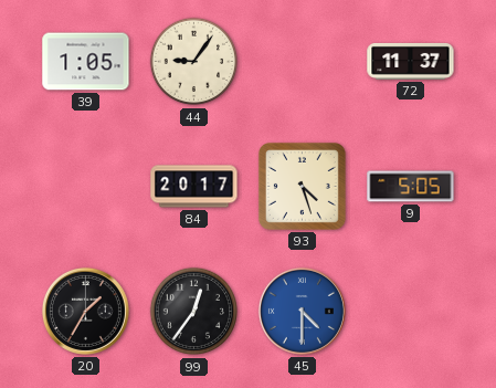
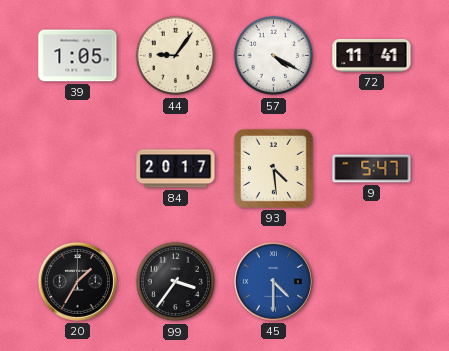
57: none -> 4:20 (274, 56)
72: 11:37 -> 11:41 (372, 55)
93: 4:27 -> 4:29 (273, 168)
9: 5:05 -> 5:47 (372, 169)
99: 12:36 -> 3:36 (176, 282)
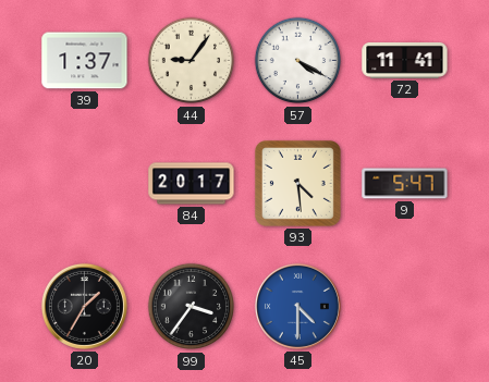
39: 1:05 -> 1:37 (85, 61)
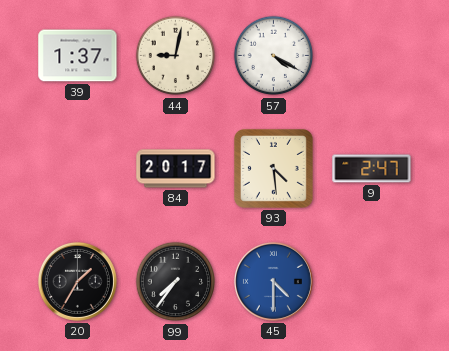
44: 9:06 -> 9:02 (176, 56)
72: 11:41 -> none (405, 60)
9: 5:47 -> 2:47 (372, 169)
99: 3:36 -> 7:36 (176, 282)
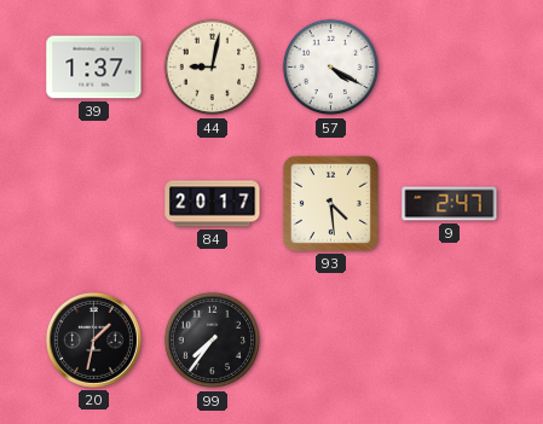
20: 1:35 -> 1:32 (93, 339)
45: 4:30 -> none (273, 281)
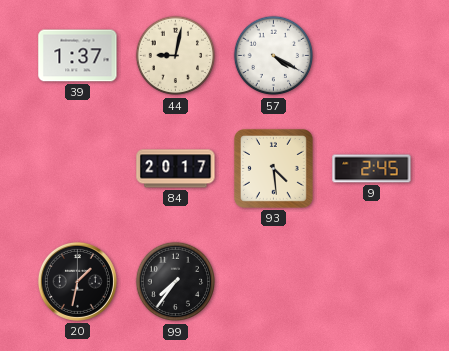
9: 2:47 -> 2:45 (372, 169)
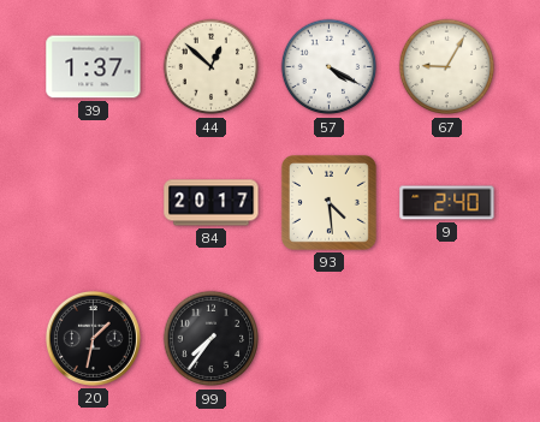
44: 9:02 -> 12:52 (212, 67)
67: none -> 9:05 (447, 67)
9: 2:45 -> 2:40 (447, 203)
